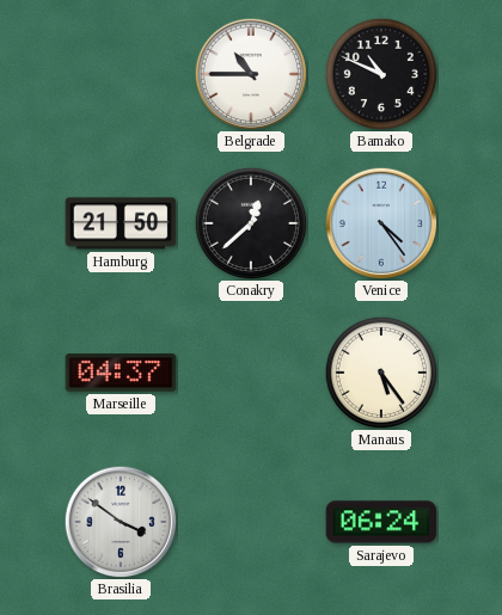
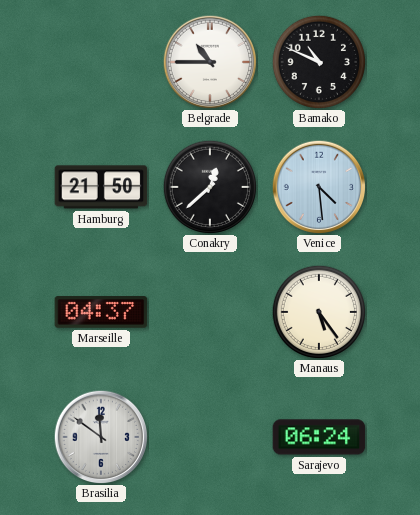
Venice: 4:24 -> 4:29 (319, 187)
Brasilia: 3:51 -> 11:51 (101, 437)
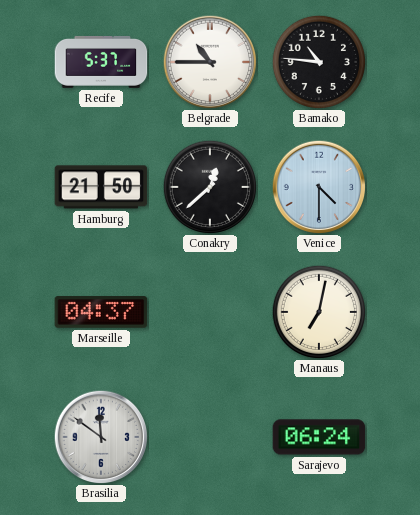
Recife: none -> 5:37 (101, 62)
Bamako: 10:49 -> 10:46 (318, 61)
Venice: 4:29 -> 4:30 (319, 187)
Manaus: 5:24 -> 7:02 (318, 311)
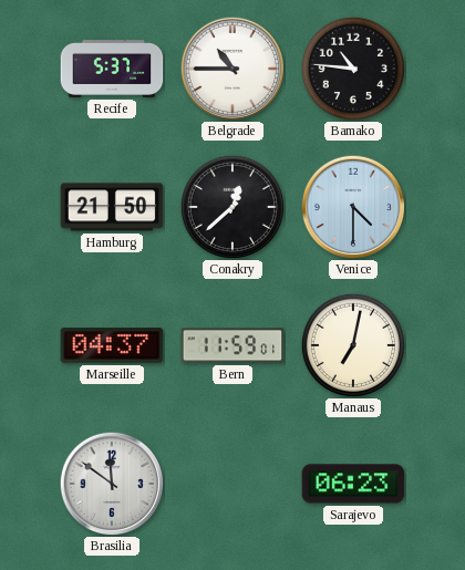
Bern: none -> 11:59 (232, 345)
Sarajevo: 06:24 -> 06:23 (353, 484)
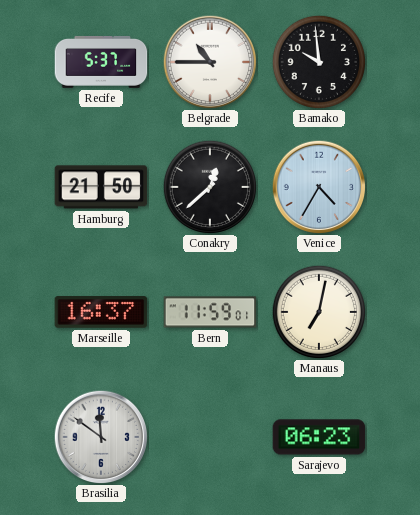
Bamako: 10:46 -> 9:59 (318, 61)
Venice: 4:30 -> 4:35 (319, 187)
Marseille: 04:37 -> 16:37 (101, 312)
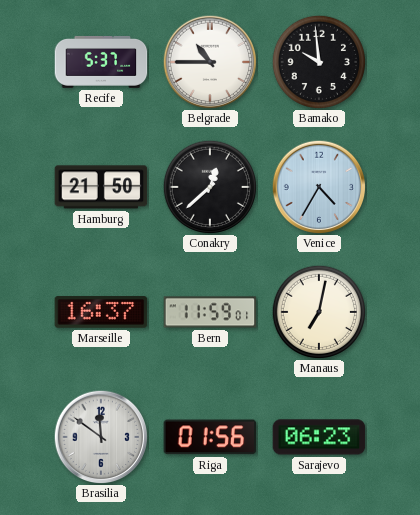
Riga: none -> 01:56 (210, 437)
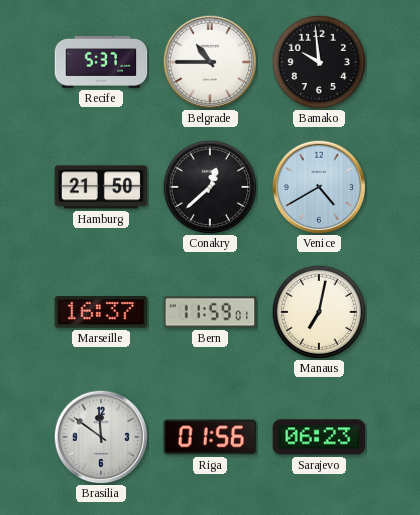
Venice: 4:35 -> 4:40 (319, 187)
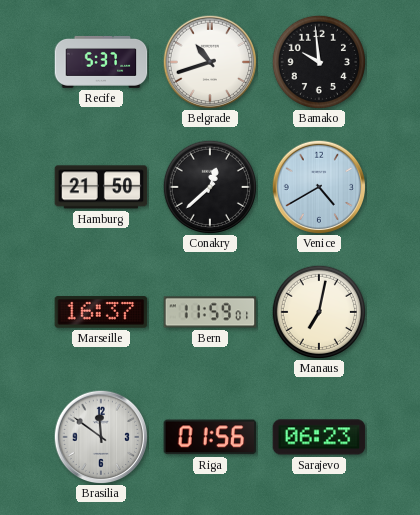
Belgrade: 10:45 -> 10:42 (210, 62)
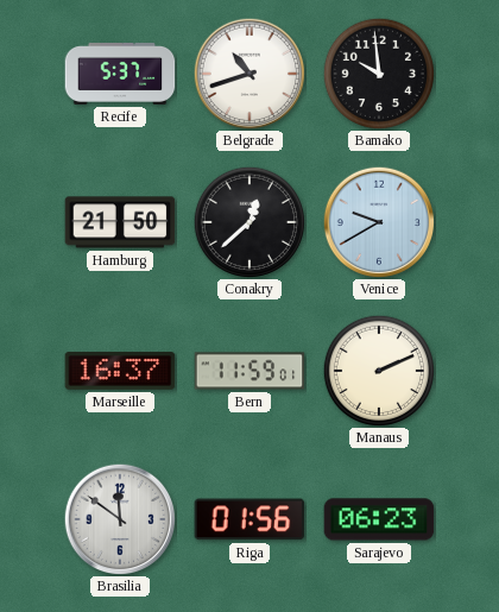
Venice: 4:40 -> 9:40 (379, 222)
Manaus: 7:02 -> 2:11 (378, 370)
